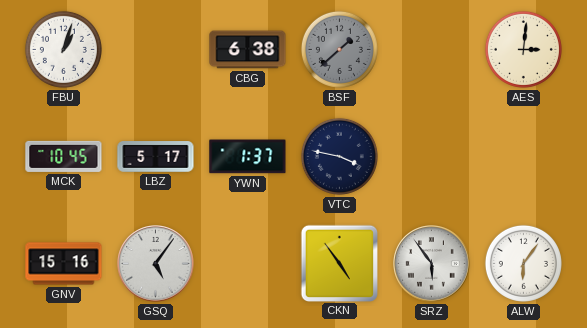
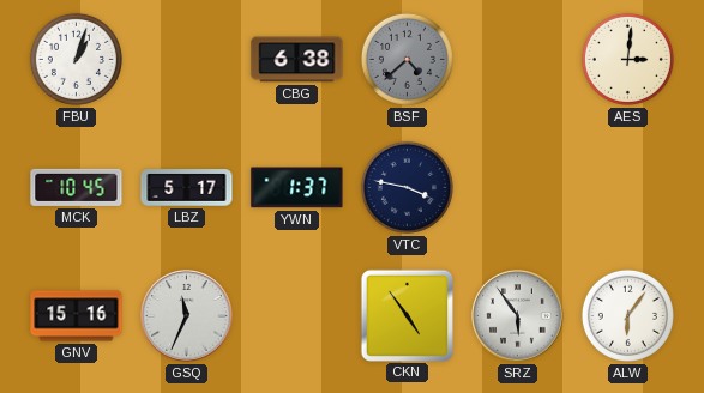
BSF: 1:38 -> 4:38 (407, 59)
GSQ: 5:06 -> 11:34 (187, 316)
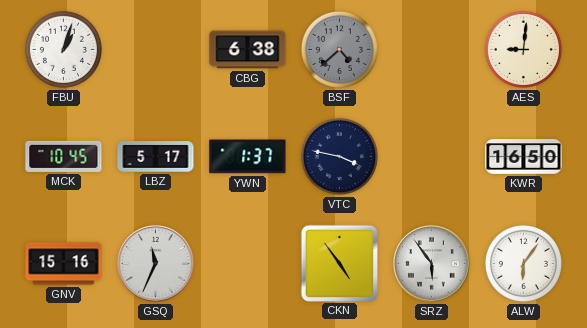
AES: 3:01 -> 9:01 (523, 49)
KWR: none -> 16:50 (524, 157)
